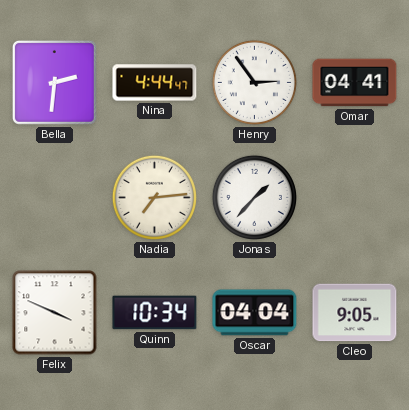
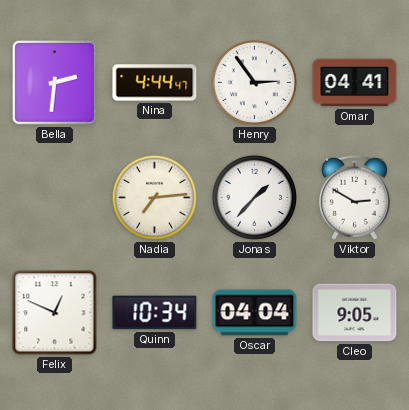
Viktor: none -> 2:50 (354, 197)
Felix: 3:49 -> 12:49 (55, 313)
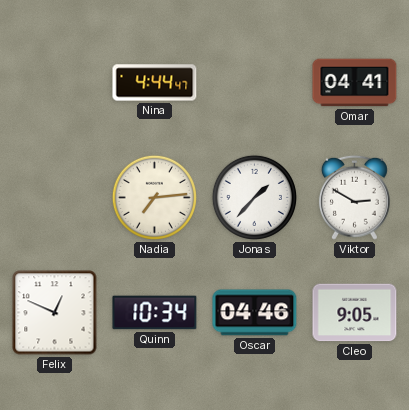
Bella: 2:31 -> none (54, 82)
Henry: 2:54 -> none (254, 82)
Oscar: 04:04 -> 04:46 (255, 313)
